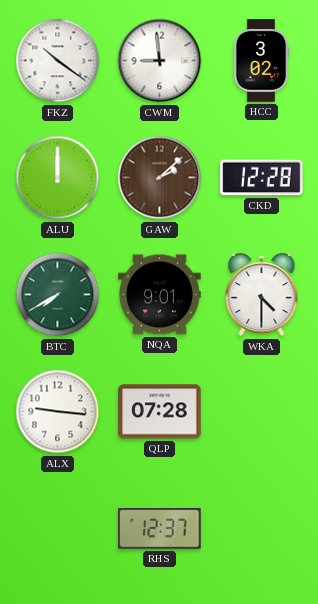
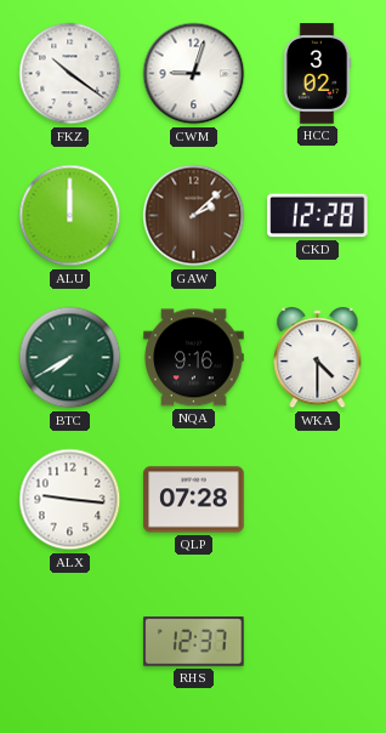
CWM: 8:59 -> 9:03 (194, 74)
NQA: 9:01 -> 9:16 (194, 358)
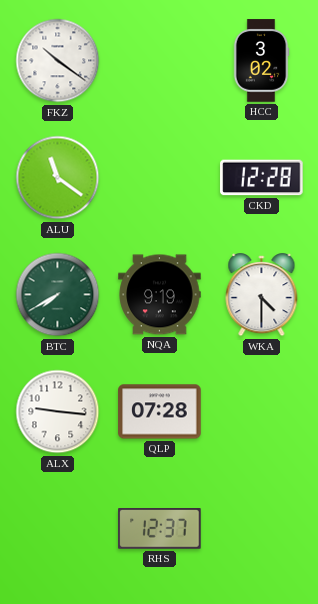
CWM: 9:03 -> none (194, 74)
ALU: 12:00 -> 11:21 (58, 178)
GAW: 2:08 -> none (194, 216)
NQA: 9:16 -> 9:19 (160, 295)
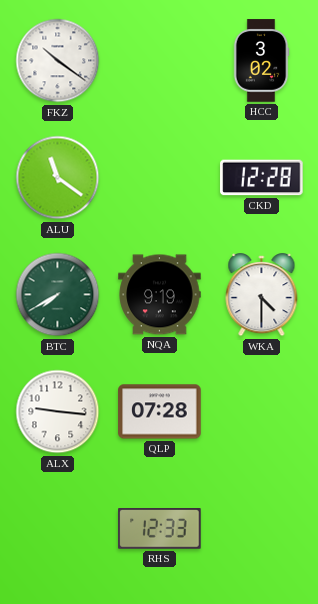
RHS: 12:37 -> 12:33 (160, 529)
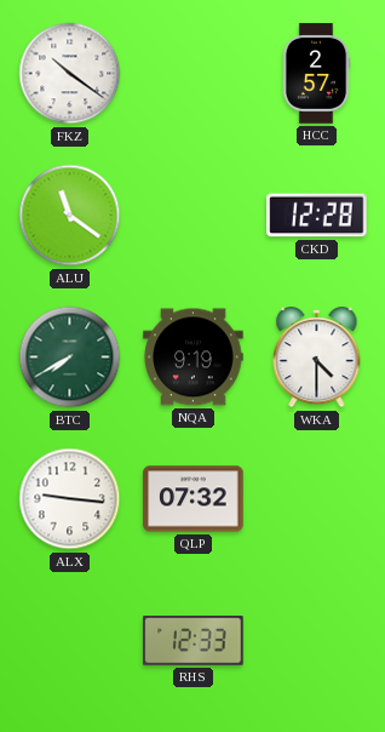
HCC: 3:02 -> 2:57 (316, 74)
QLP: 07:28 -> 07:32 (194, 499)
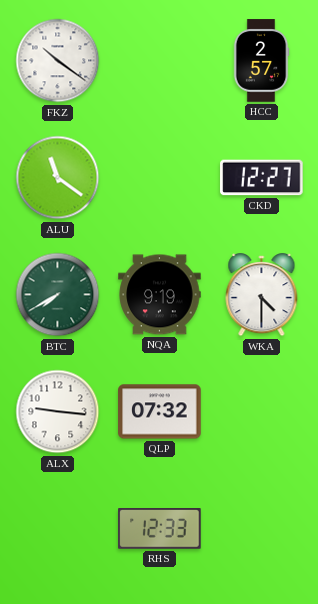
CKD: 12:28 -> 12:27 (262, 178)
